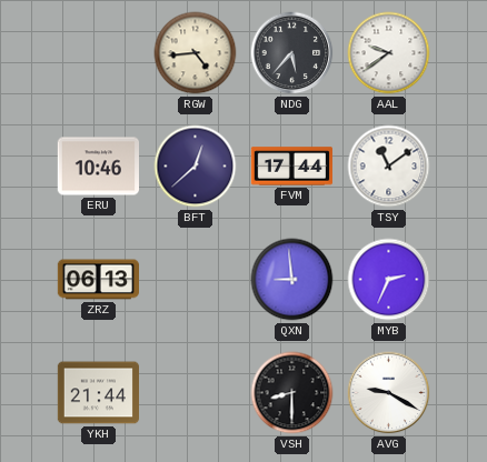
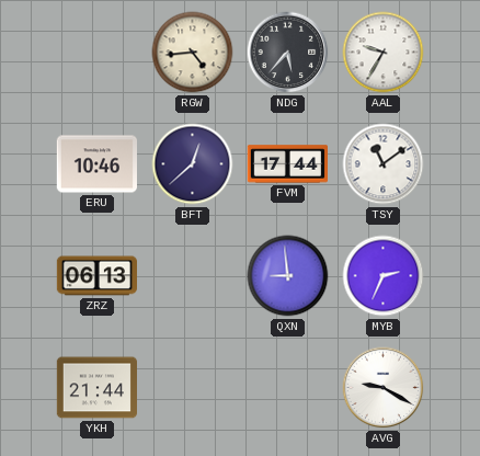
AAL: 9:39 -> 9:35 (384, 53)
VSH: 8:30 -> none (292, 393)
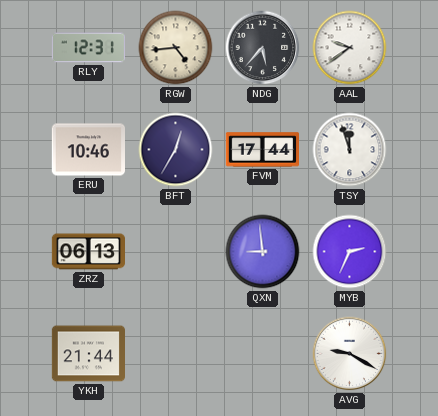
RLY: none -> 12:31 (88, 48)
AAL: 9:35 -> 9:39 (350, 48)
BFT: 12:38 -> 12:35 (176, 150)
TSY: 11:09 -> 11:57 (350, 150)
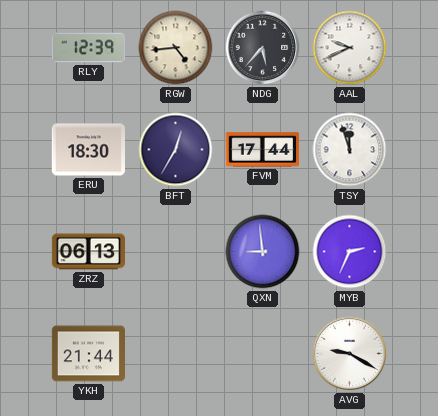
RLY: 12:31 -> 12:39 (88, 48)
AAL: 9:39 -> 9:41 (350, 48)
ERU: 10:46 -> 18:30 (88, 150)
